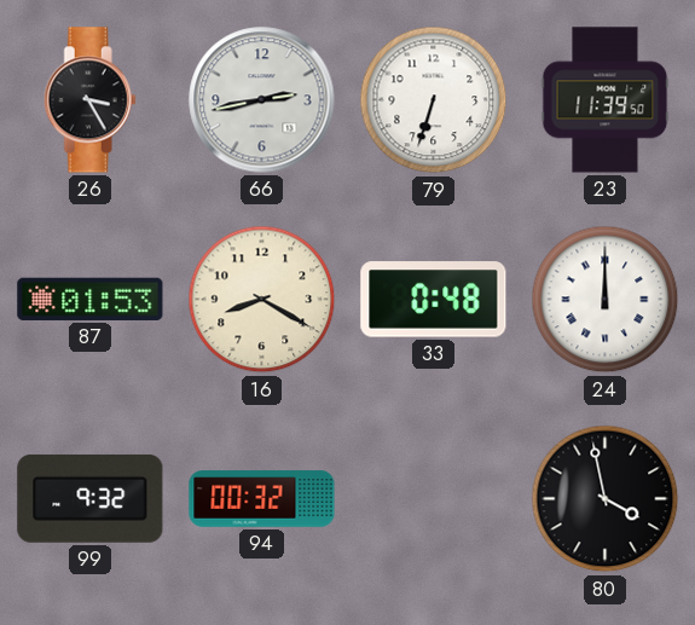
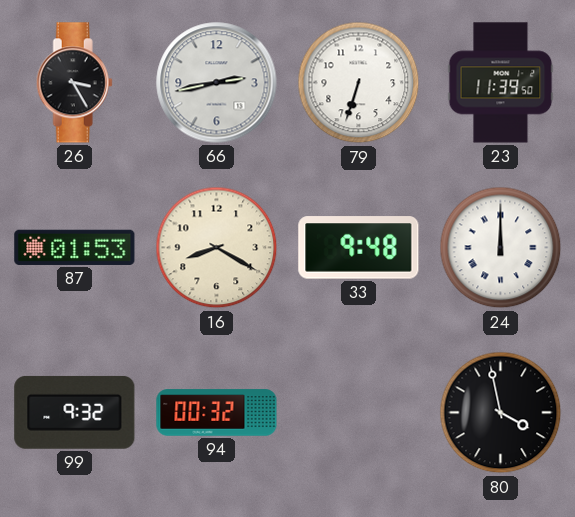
33: 0:48 -> 9:48 (359, 248)
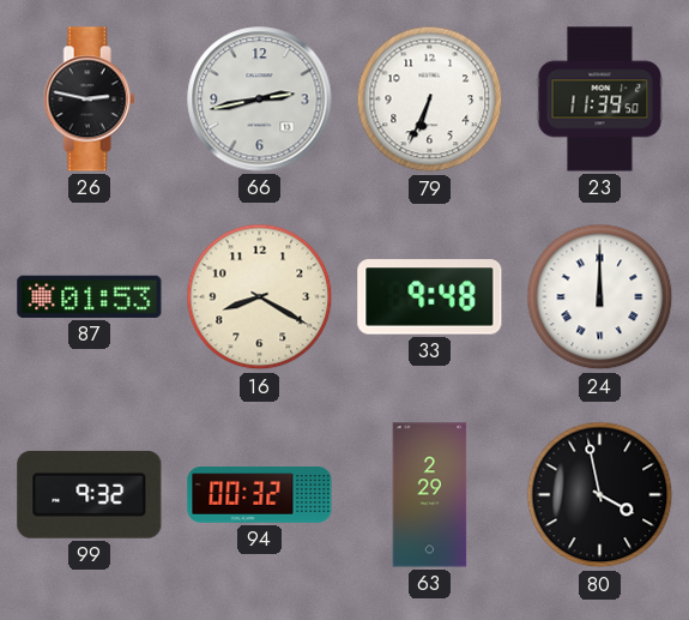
26: 3:25 -> 2:47 (89, 100)
79: 6:33 -> 6:34 (430, 100)
63: none -> 2:29 (430, 495)
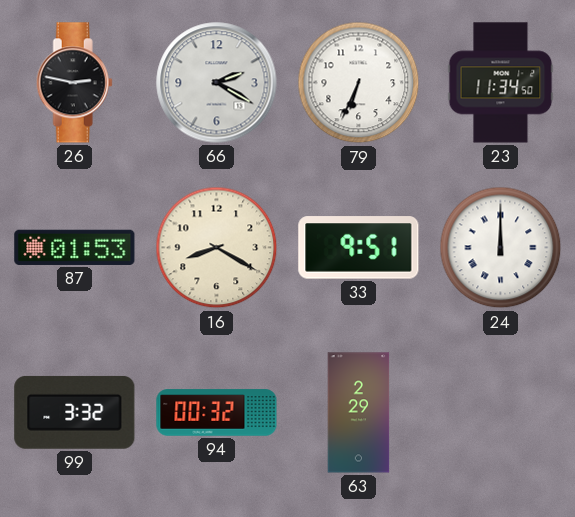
66: 2:43 -> 2:20 (217, 83)
23: 11:39 -> 11:34 (501, 83)
33: 9:48 -> 9:51 (359, 248)
99: 9:32 -> 3:32 (75, 412)
80: 3:58 -> none (600, 495)
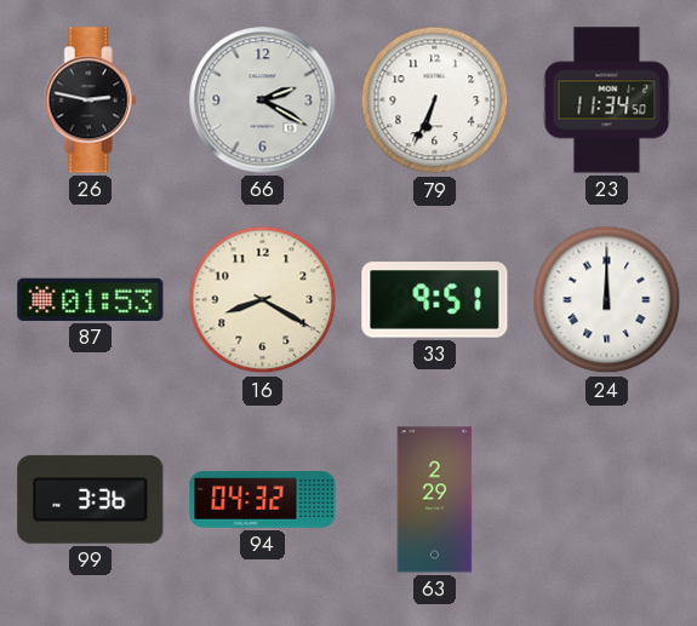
99: 3:32 -> 3:36 (91, 499)
94: 00:32 -> 04:32 (263, 500)
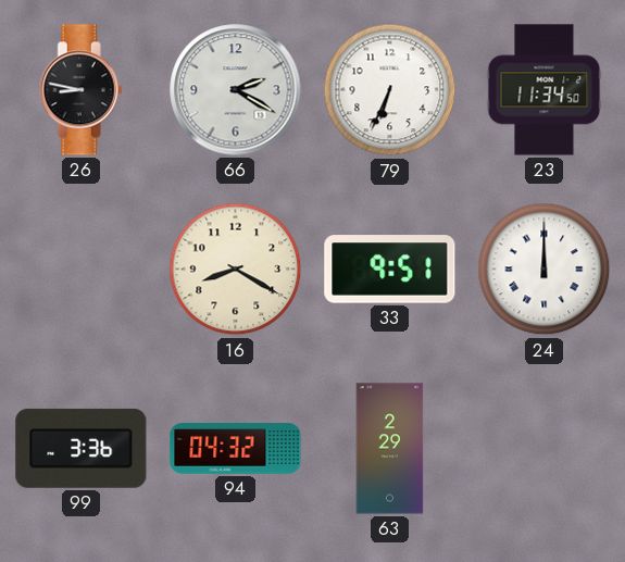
26: 2:47 -> 8:47 (80, 90)
87: 01:53 -> none (91, 299)
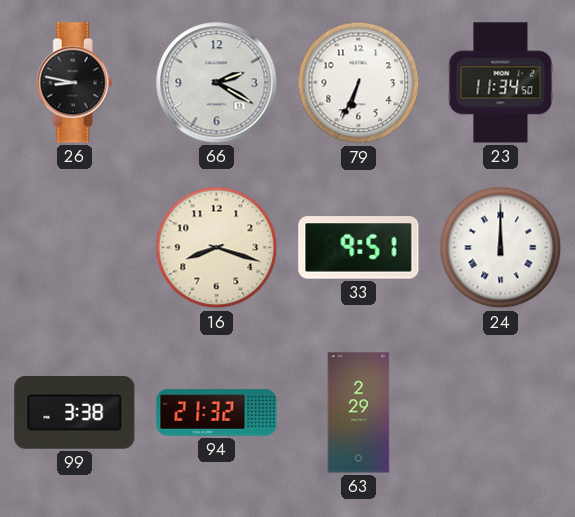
16: 8:20 -> 8:18 (217, 248)
99: 3:36 -> 3:38 (75, 412)
94: 04:32 -> 21:32 (217, 413)
